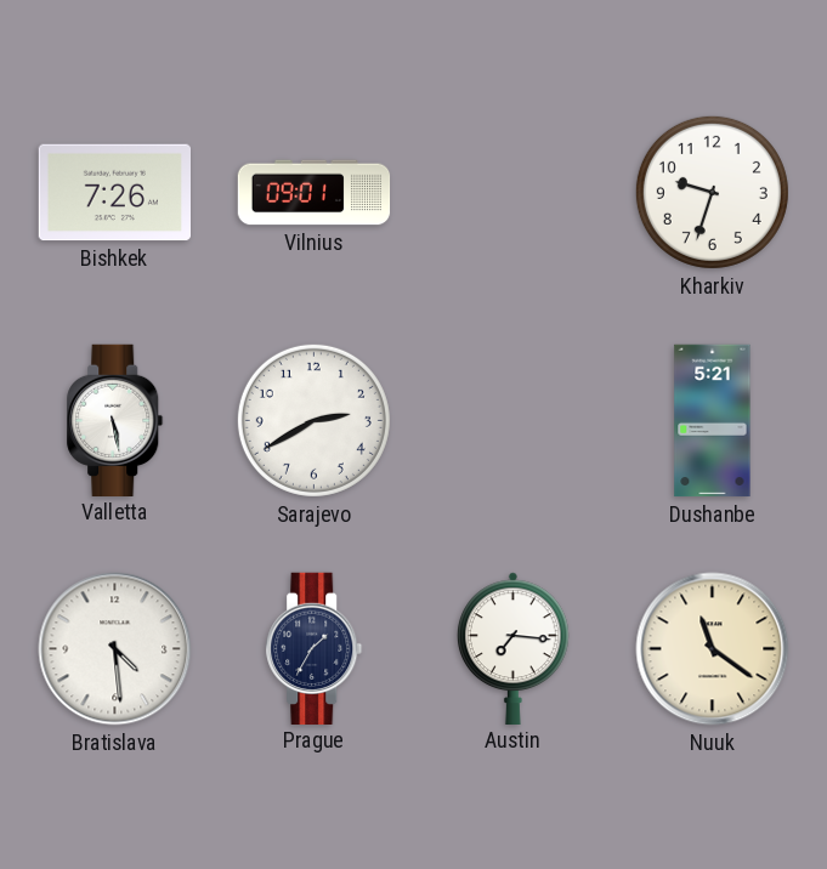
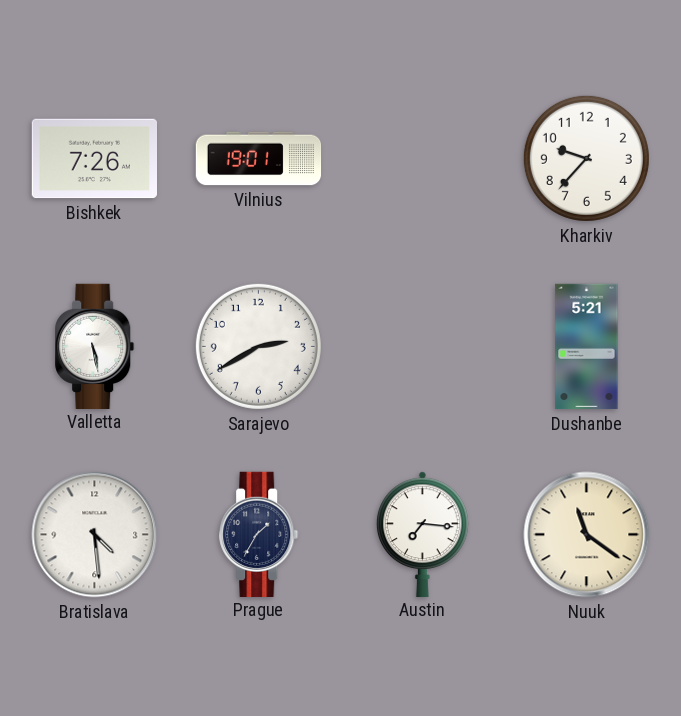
Vilnius: 09:01 -> 19:01 (259, 159)
Kharkiv: 9:33 -> 9:37 (586, 158)
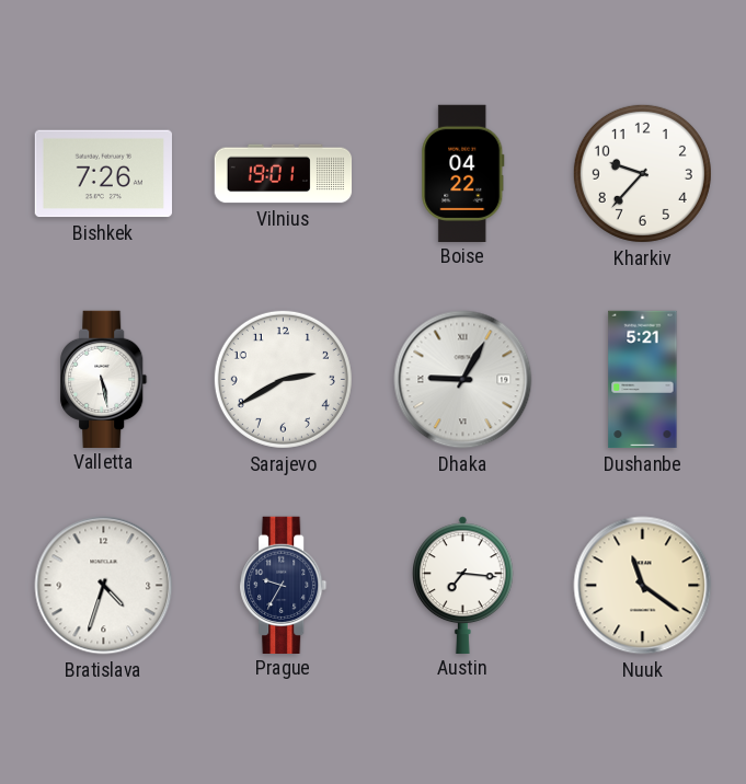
Boise: none -> 04:22 (463, 173)
Dhaka: none -> 9:05 (463, 380)
Bratislava: 4:29 -> 4:33 (104, 586)
Prague: 1:35 -> 9:35 (284, 585)
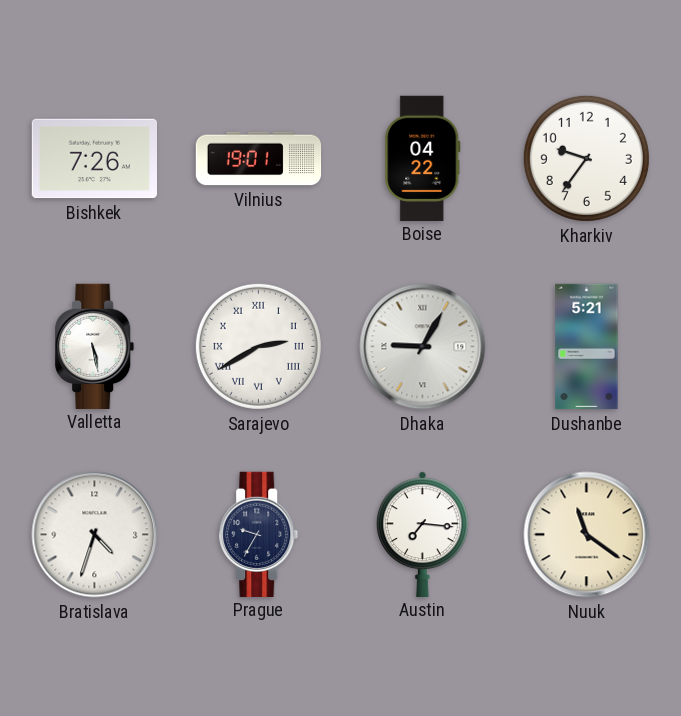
Kharkiv: 9:37 -> 9:36 (586, 158)
Sarajevo numerals: Arabic -> Roman (258, 346)
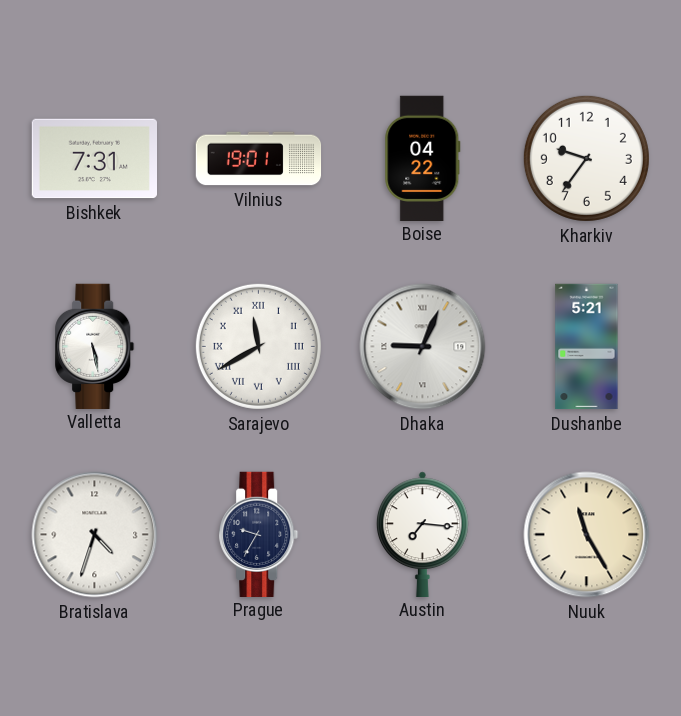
Bishkek: 7:26 -> 7:31 (94, 159)
Sarajevo: 2:40 -> 11:40 (258, 346)
Dhaka: 9:05 -> 9:04 (423, 347)
Nuuk: 11:21 -> 11:25 (587, 535)
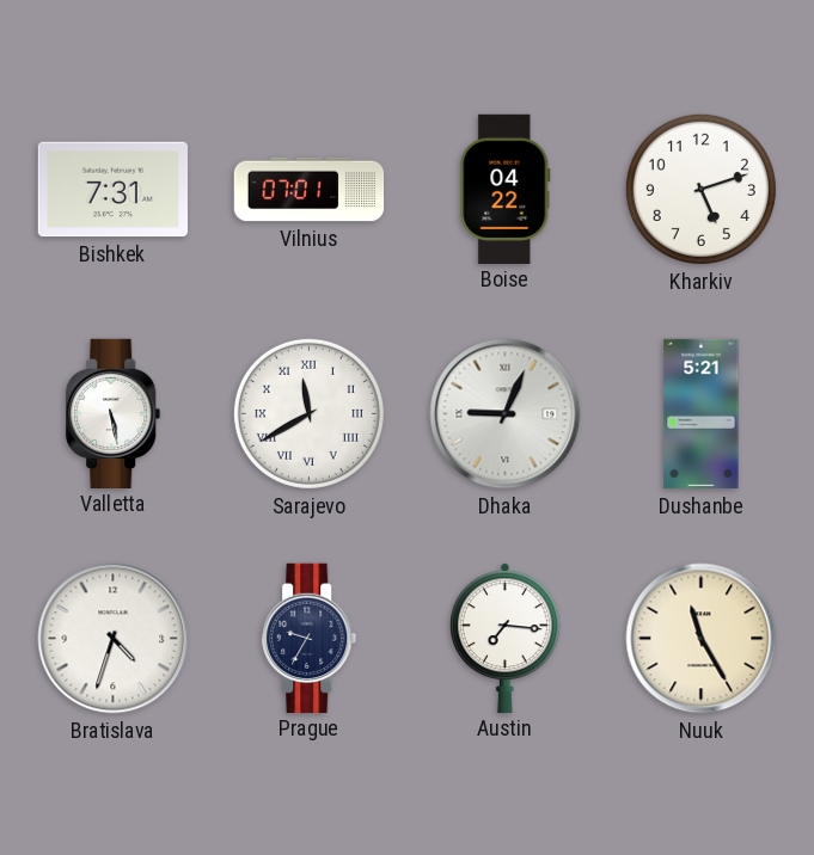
Vilnius: 19:01 -> 07:01 (310, 190)
Kharkiv: 9:36 -> 5:12 (700, 189)
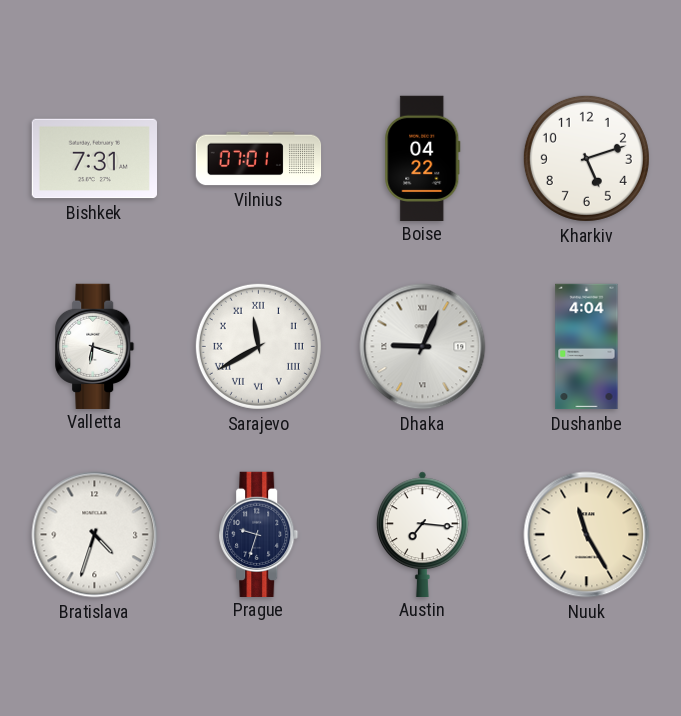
Valletta: 5:28 -> 6:18 (95, 346)
Dushanbe: 5:21 -> 4:04 (587, 347)
Prague: 9:35 -> 9:33 (259, 534)
